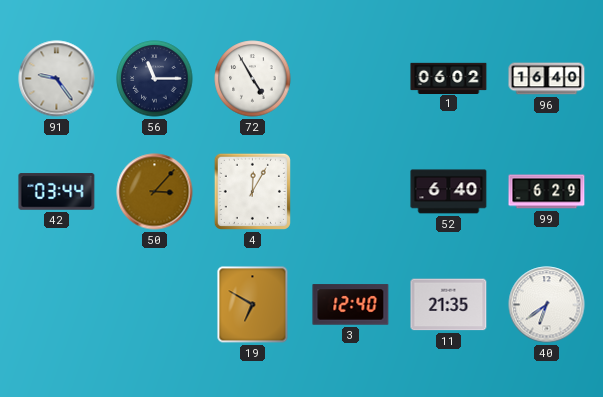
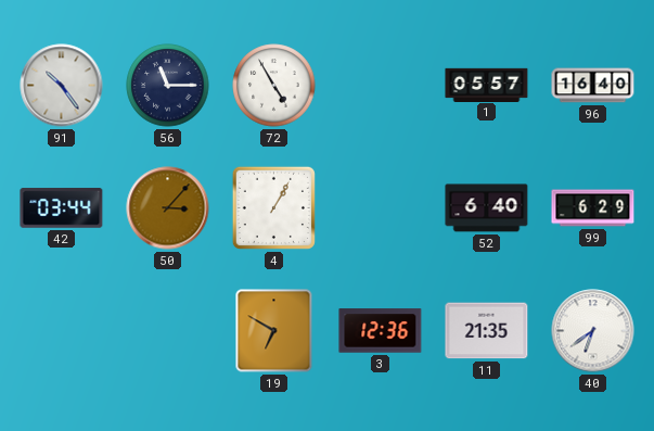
91: 9:24 -> 10:24 (62, 86)
1: 06:02 -> 05:57 (487, 85)
4: 12:05 -> 1:05 (273, 207)
3: 12:40 -> 12:36 (381, 331)
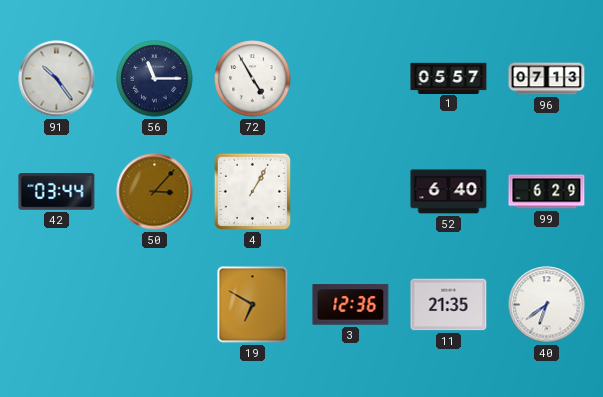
96: 16:40 -> 07:13 (547, 79)
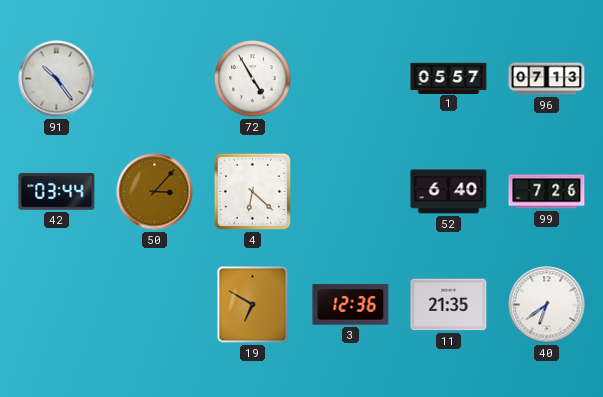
56: 11:15 -> none (155, 79)
4: 1:05 -> 6:22 (252, 191)
99: 6:29 -> 7:26 (547, 192)
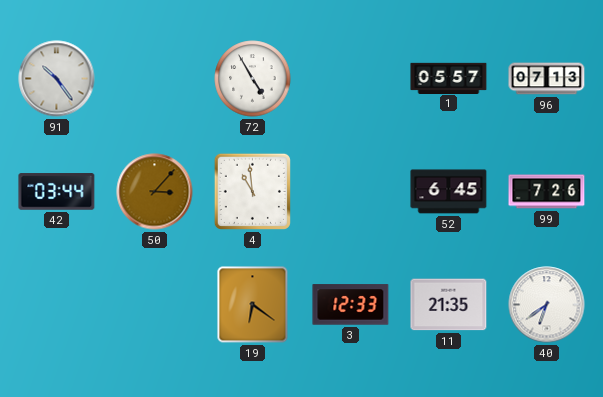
4: 6:22 -> 10:59 (252, 191)
52: 6:40 -> 6:45 (449, 192)
19: 6:50 -> 6:21 (253, 305)
3: 12:36 -> 12:33 (351, 305)
